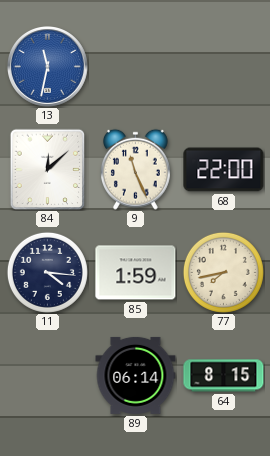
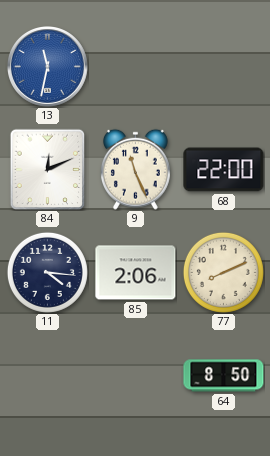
84: 12:08 -> 12:11 (48, 169)
85: 1:59 -> 2:06 (136, 273)
77: 7:43 -> 8:11 (223, 272)
89: 06:14 -> none (136, 375)
64: 8:15 -> 8:50 (224, 376)
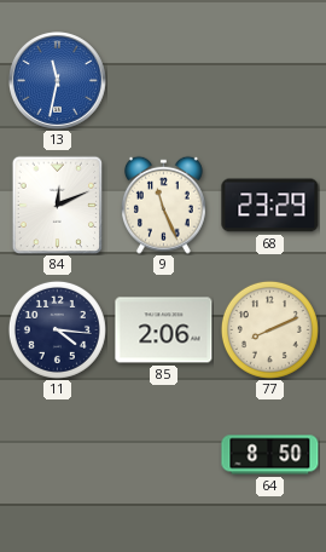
68: 22:00 -> 23:29 (270, 206)
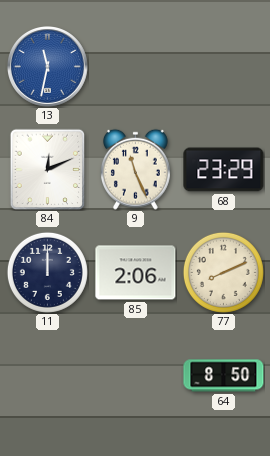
11: 4:16 -> 12:00 (47, 272)
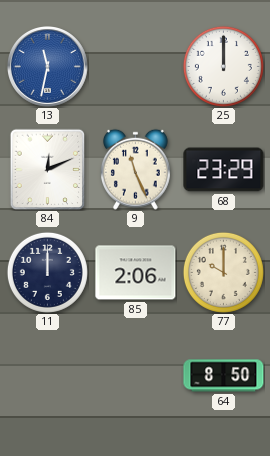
25: none -> 12:00 (223, 66)
77: 8:11 -> 10:00 (223, 272)
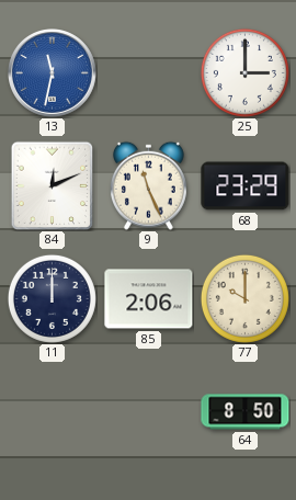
25: 12:00 -> 3:00 (244, 72)
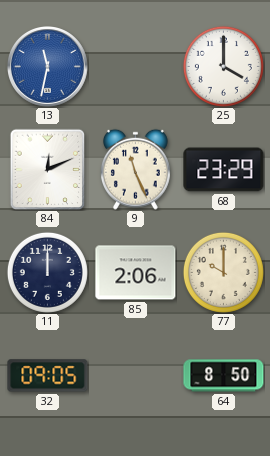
25: 3:00 -> 4:00 (223, 66)
32: none -> 09:05 (48, 376)
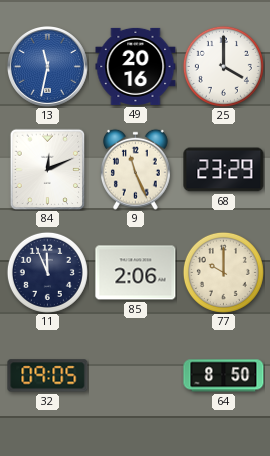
49: none -> 20:16 (136, 66)
11: 12:00 -> 11:56 (47, 272)
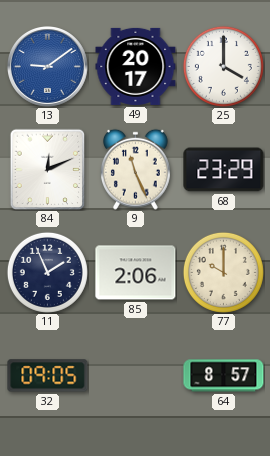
13: 11:32 -> 9:09 (48, 67)
49: 20:16 -> 20:17 (136, 66)
11: 11:56 -> 1:56 (47, 272)
64: 8:50 -> 8:57 (224, 376)
